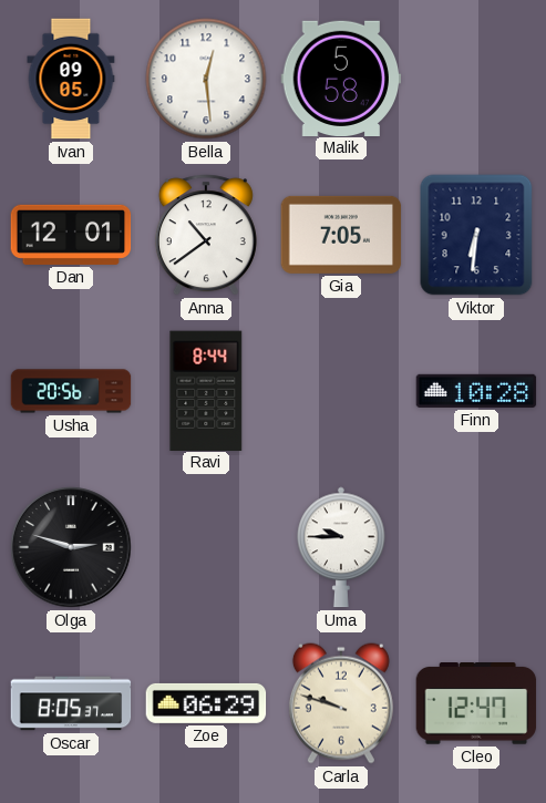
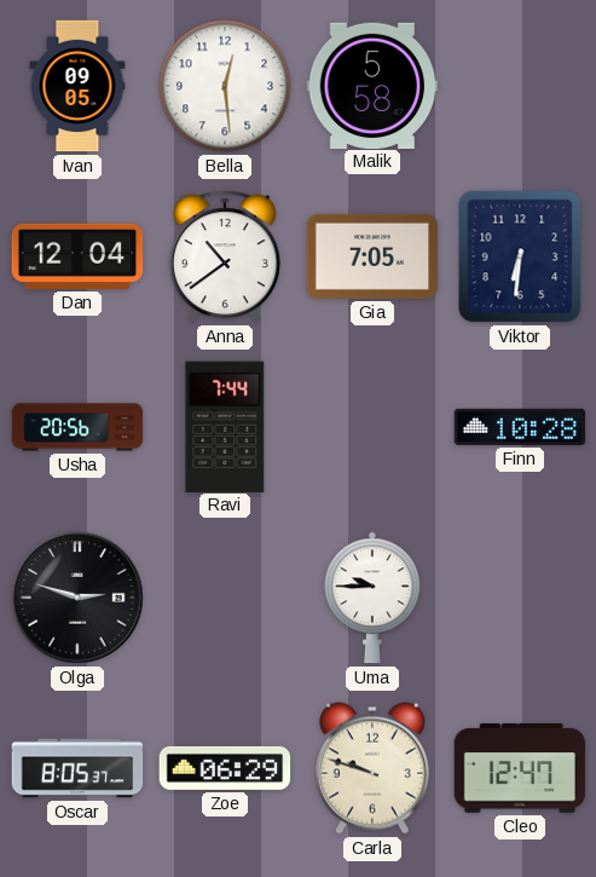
Dan: 12:01 -> 12:04 (77, 256)
Ravi: 8:44 -> 7:44 (225, 426)
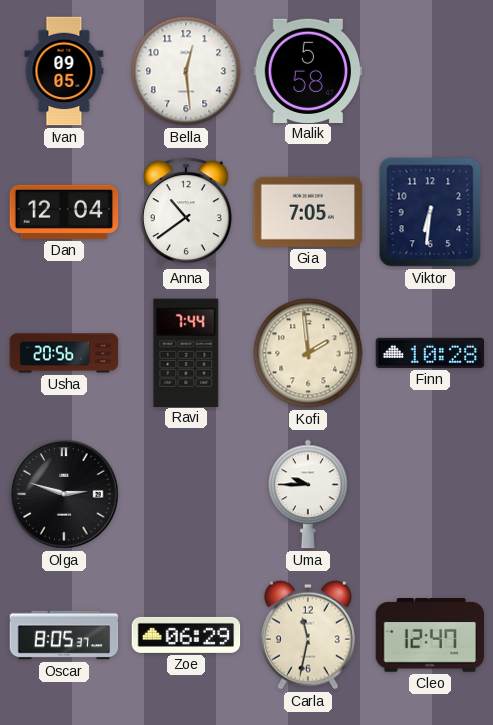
Kofi: none -> 1:59 (308, 353)
Carla: 9:48 -> 11:32 (308, 635)
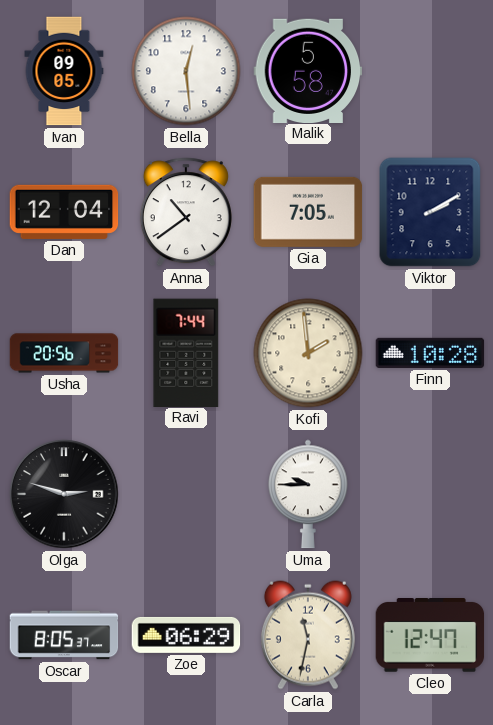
Viktor: 6:31 -> 2:10 (430, 212)
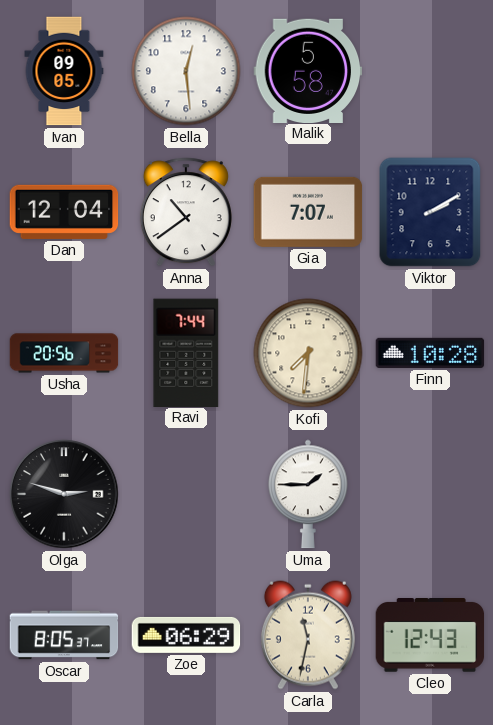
Gia: 7:05 -> 7:07 (308, 212)
Kofi: 1:59 -> 7:31 (308, 353)
Uma: 9:45 -> 1:45 (308, 494)
Cleo: 12:47 -> 12:43 (430, 636)
